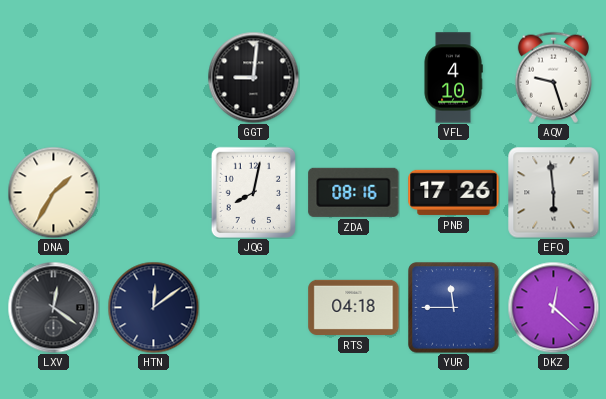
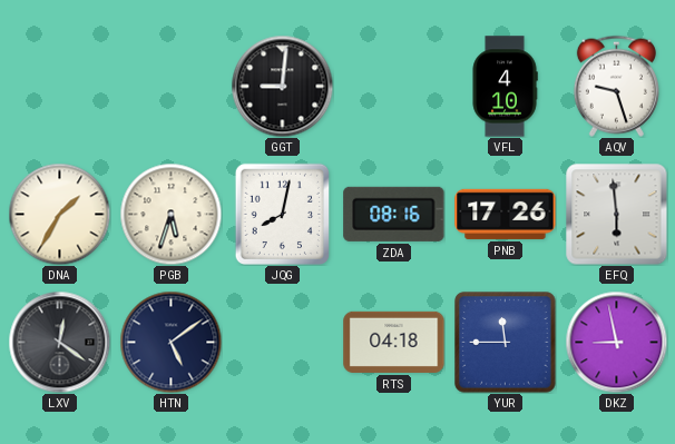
PGB: none -> 5:33 (170, 214)
HTN: 12:09 -> 5:09 (170, 342)
DKZ: 12:22 -> 8:58 (616, 342)
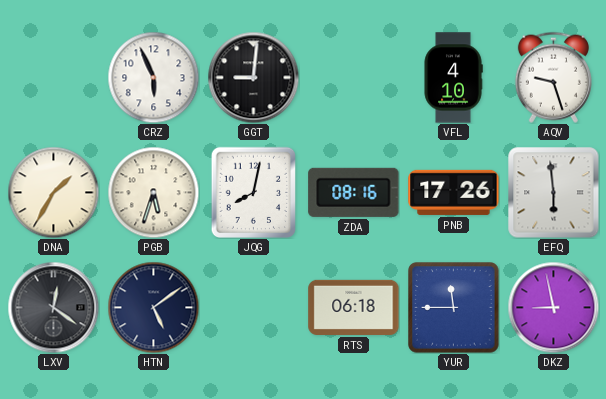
CRZ: none -> 5:56 (153, 77)
RTS: 04:18 -> 06:18 (354, 307)
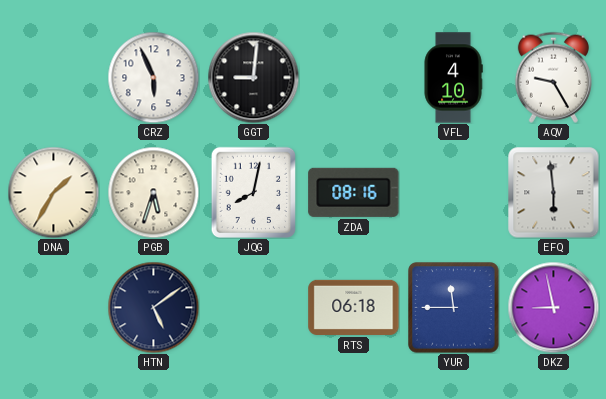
AQV: 9:27 -> 9:25 (553, 77)
PNB: 17:26 -> none (454, 192)
LXV: 12:21 -> none (53, 307)
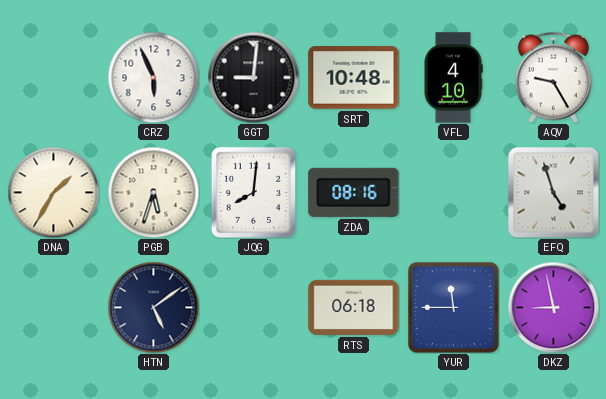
SRT: none -> 10:48 (354, 78)
JQG: 8:02 -> 8:01 (253, 192)
EFQ: 5:59 -> 4:57 (553, 192)
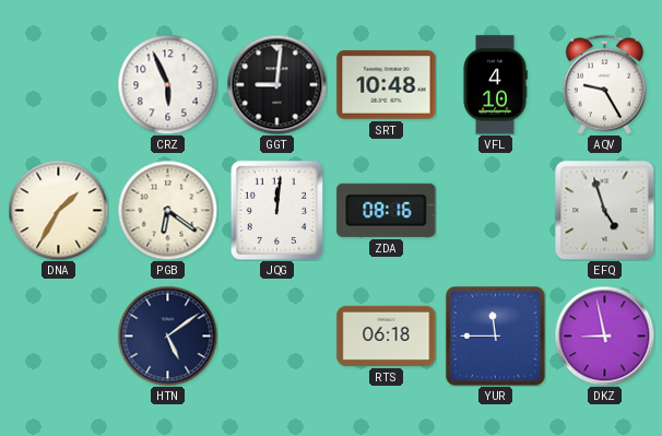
PGB: 5:33 -> 6:21 (167, 210)
JQG: 8:01 -> 12:01 (276, 210)
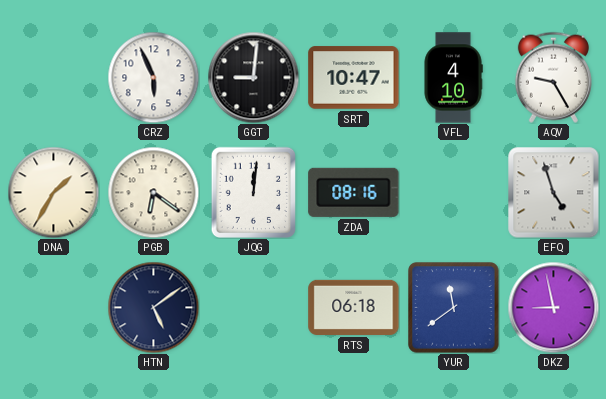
SRT: 10:48 -> 10:47 (354, 78)
YUR: 11:45 -> 11:39 (454, 308)
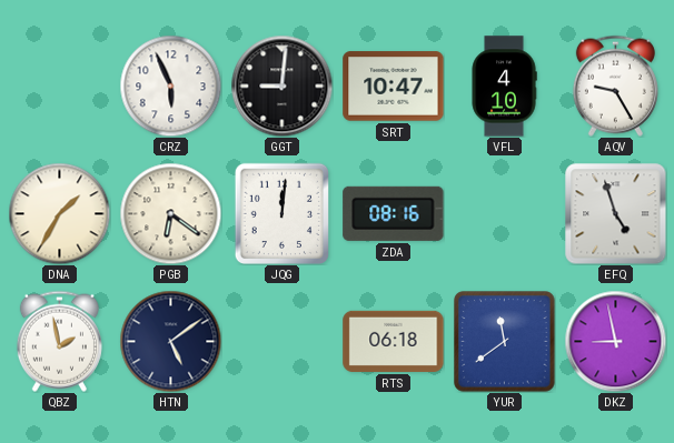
QBZ: none -> 1:58 (59, 341)
